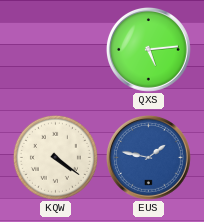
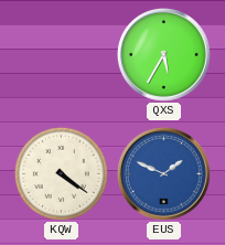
QXS: 5:14 -> 5:35 (163, 54)
EUS: 1:47 -> 1:49 (163, 173)
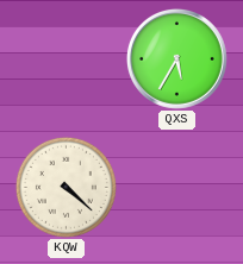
KQW: 4:21 -> 4:22 (66, 187)
EUS: 1:49 -> none (163, 173)
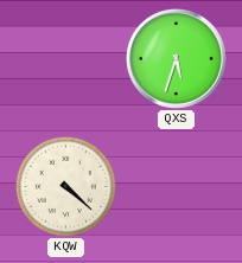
QXS: 5:35 -> 5:33 (176, 58)
